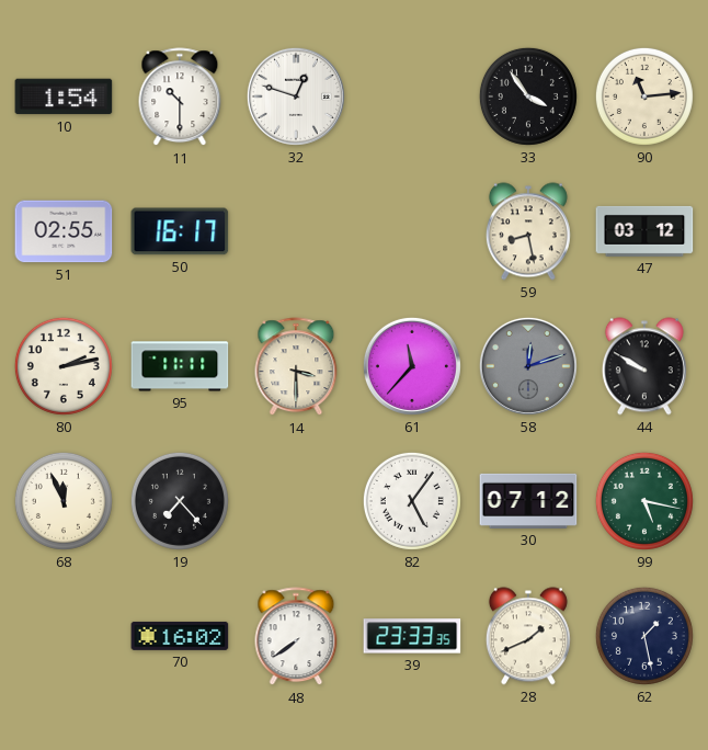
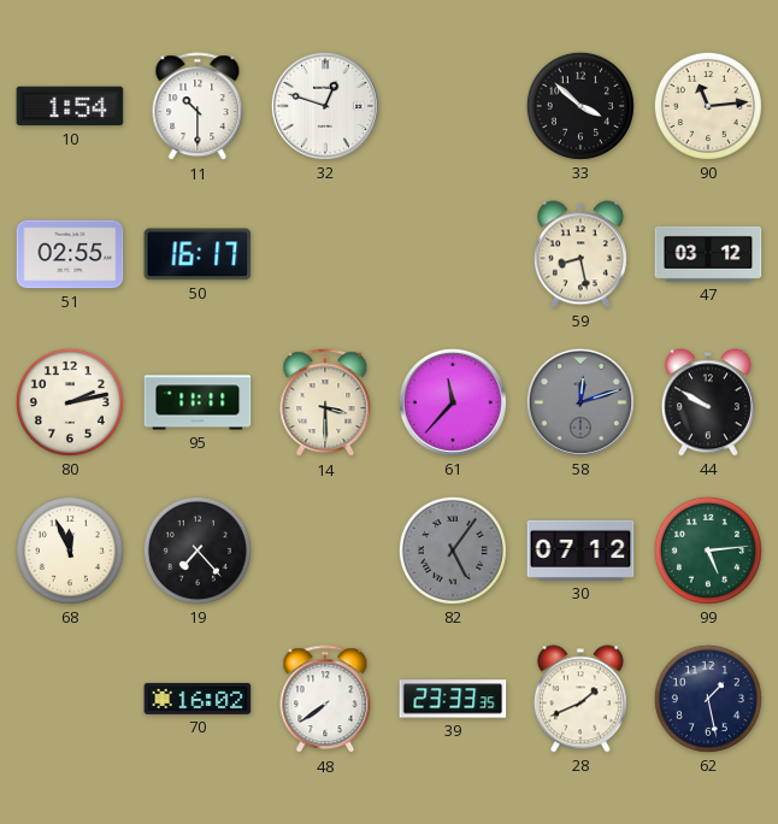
33: 3:54 -> 3:52 (580, 106)
82 dial: white -> grey (453, 551)
99: 5:17 -> 5:14 (708, 551)
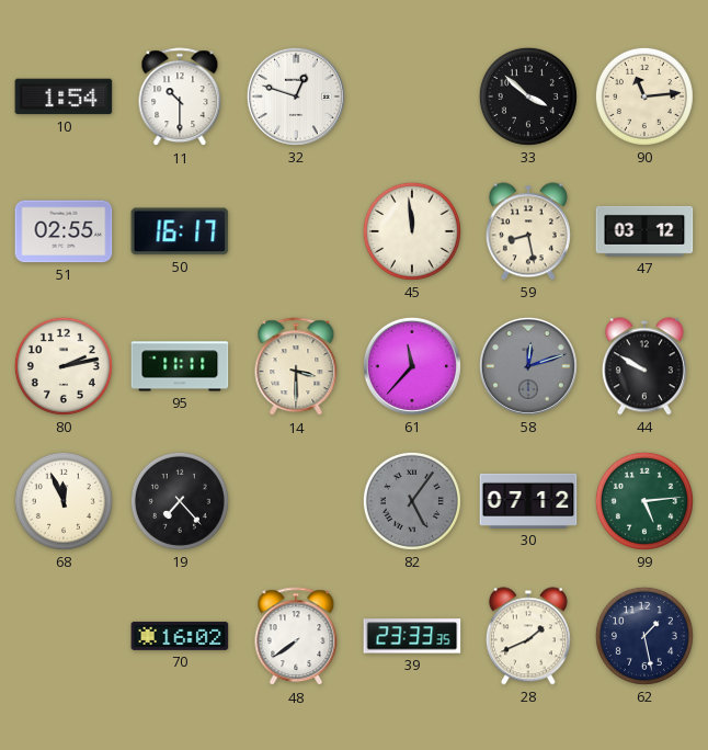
45: none -> 11:59 (412, 231)
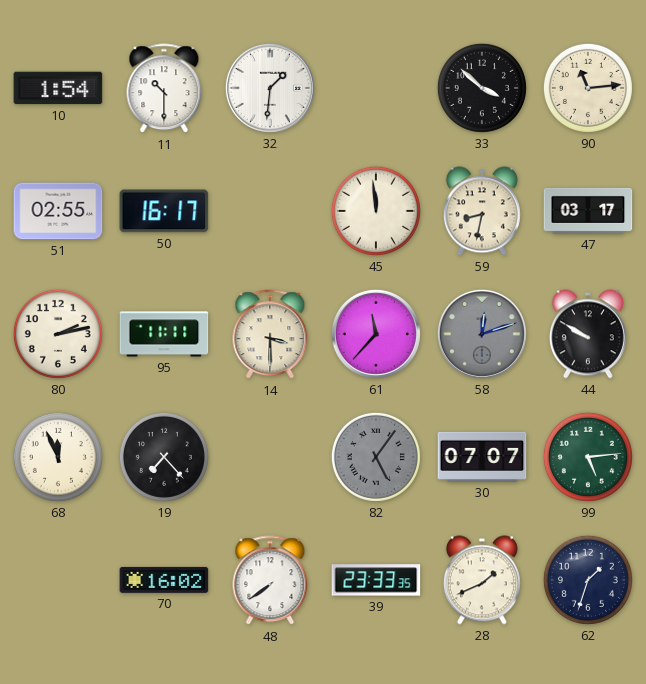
32: 12:48 -> 1:31 (270, 88)
59: 8:28 -> 8:32 (482, 211)
47: 03:12 -> 03:17 (588, 211)
30: 07:12 -> 07:07 (482, 457)
62: 1:28 -> 1:33 (588, 580)
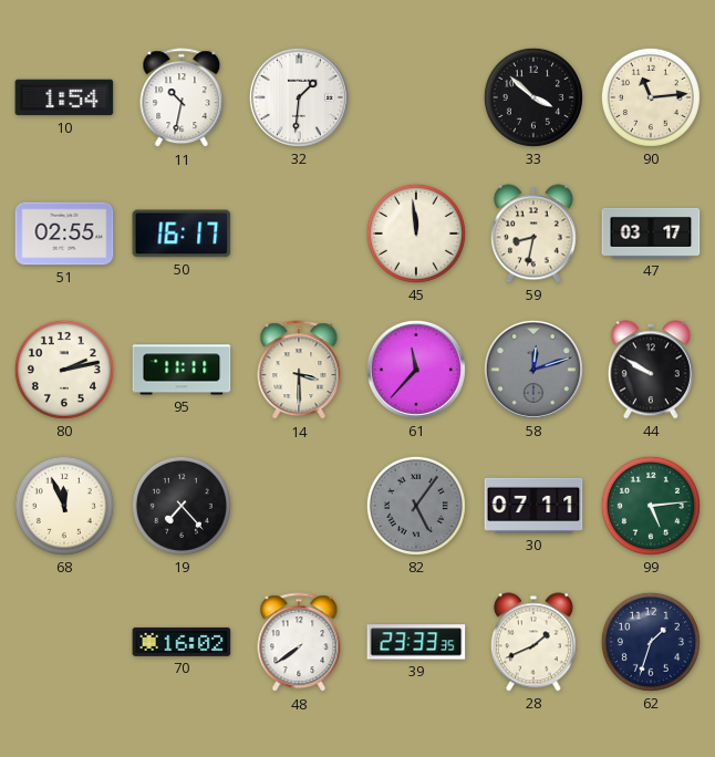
11: 10:30 -> 10:32 (182, 98)
30: 07:07 -> 07:11 (533, 506)
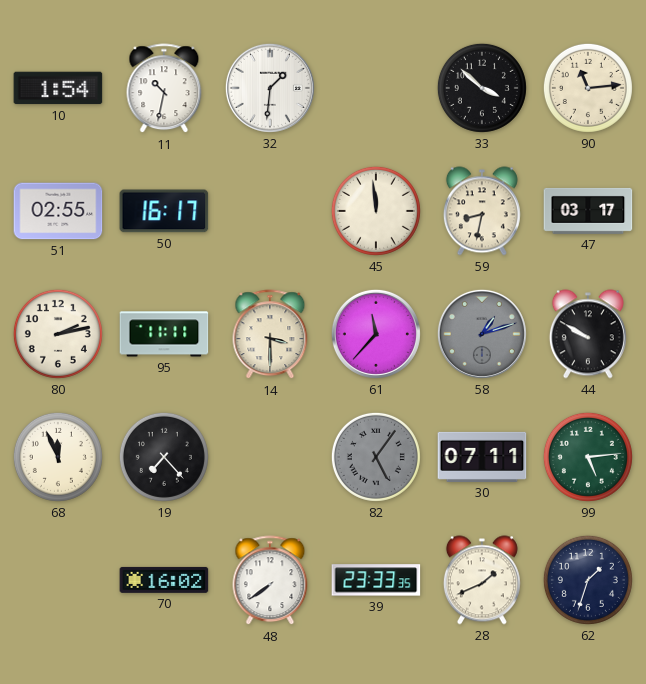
58: 12:12 -> 1:12 (482, 334)
